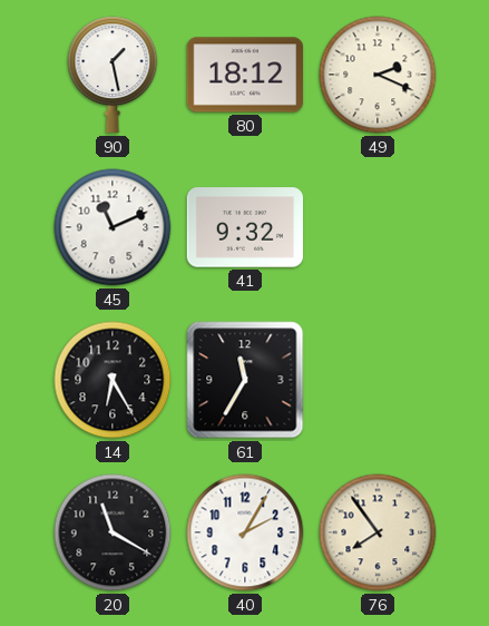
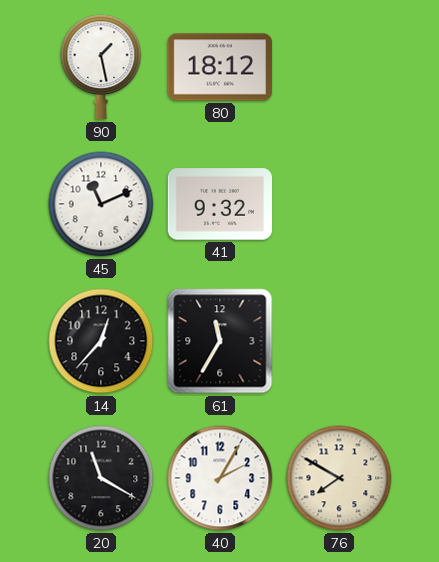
49: 2:19 -> none (378, 75)
14: 6:25 -> 12:37 (101, 341)
76: 7:54 -> 7:50 (339, 478)
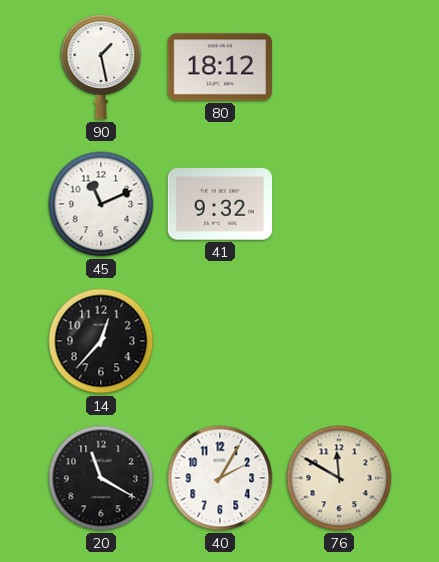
61: 11:35 -> none (220, 341)
76: 7:50 -> 11:50 (339, 478)
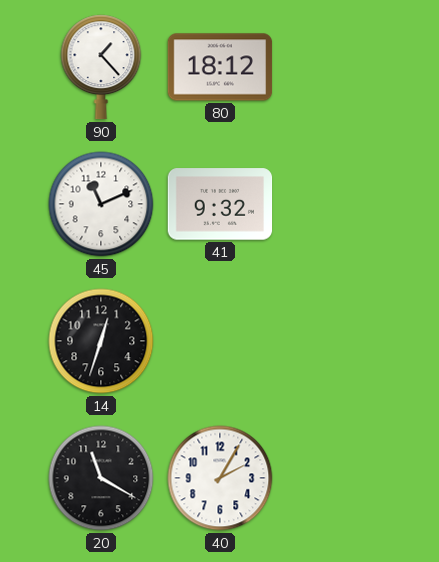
90: 1:28 -> 1:23 (101, 67)
14: 12:37 -> 12:33 (101, 341)
76: 11:50 -> none (339, 478)
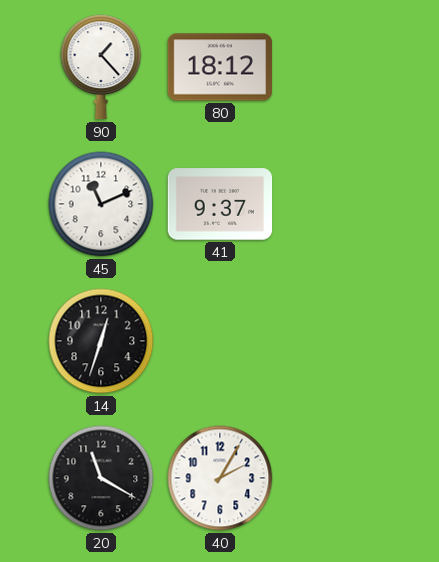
41: 9:32 -> 9:37 (220, 204)
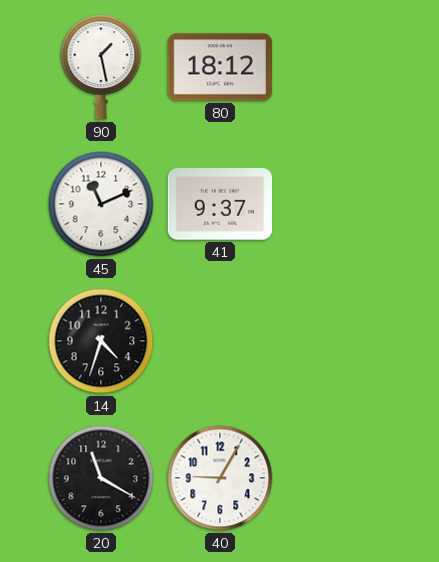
90: 1:23 -> 1:28 (101, 67)
14: 12:33 -> 4:33 (101, 341)
40: 2:05 -> 9:05 (220, 478)
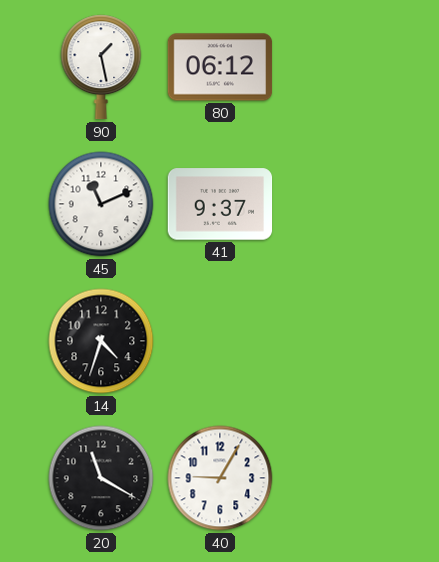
80: 18:12 -> 06:12 (220, 67)
